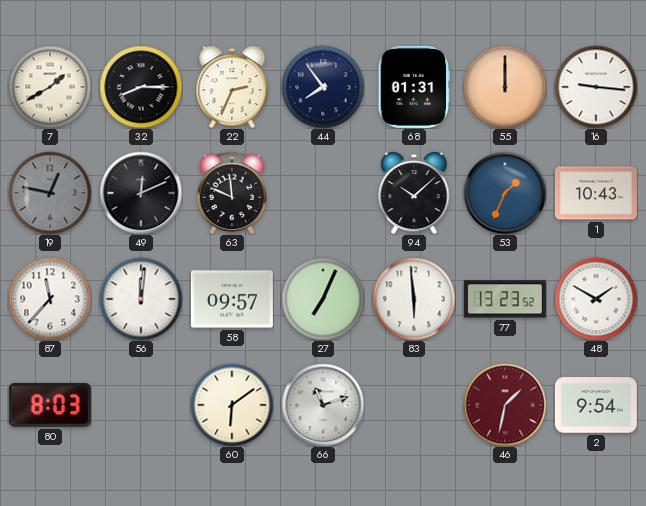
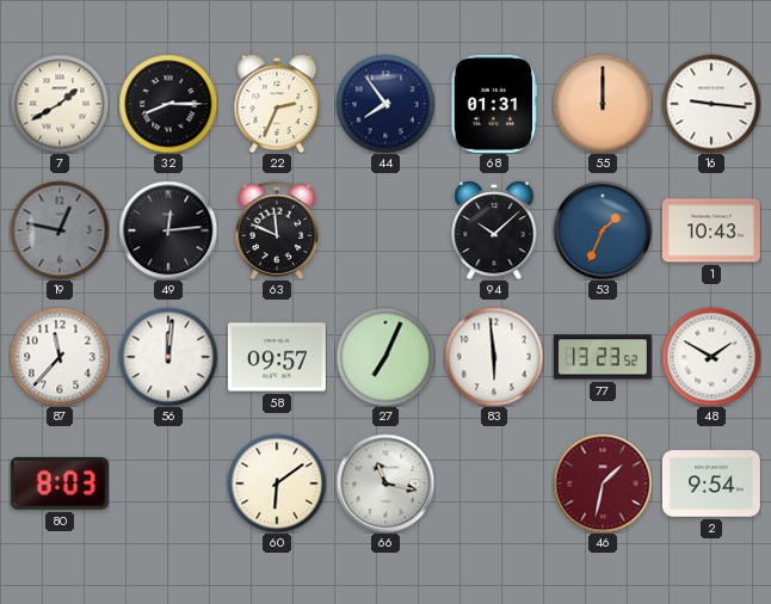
49: 12:11 -> 12:14 (168, 230)
66: 11:12 -> 11:17 (385, 483)
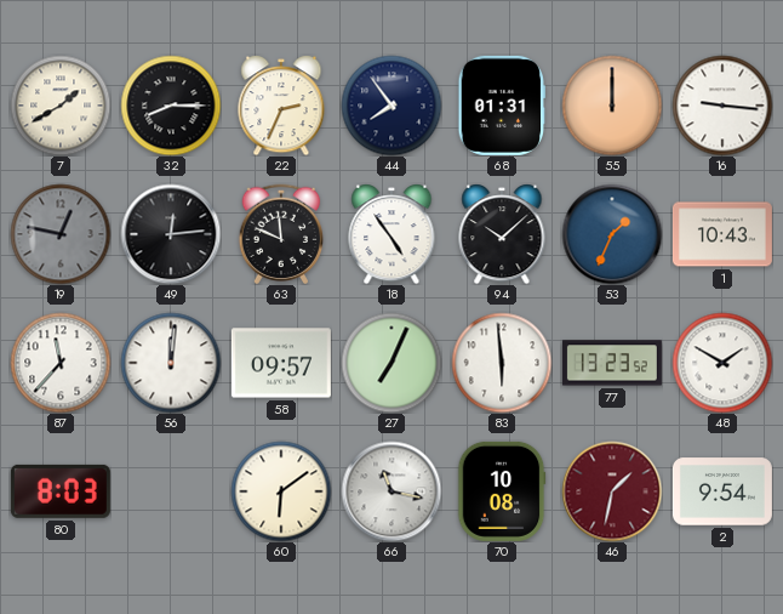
18: none -> 4:54 (391, 234)
70: none -> 10:08 (502, 491)
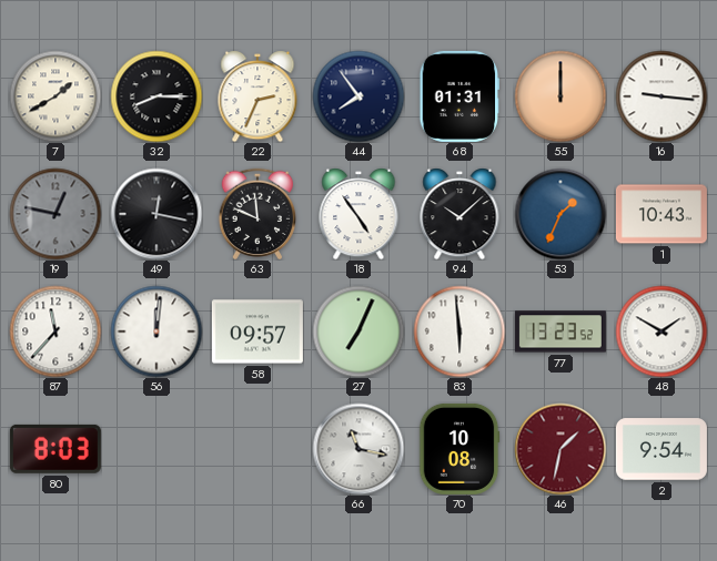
49: 12:14 -> 12:17 (156, 214)
60: 6:09 -> none (281, 491)
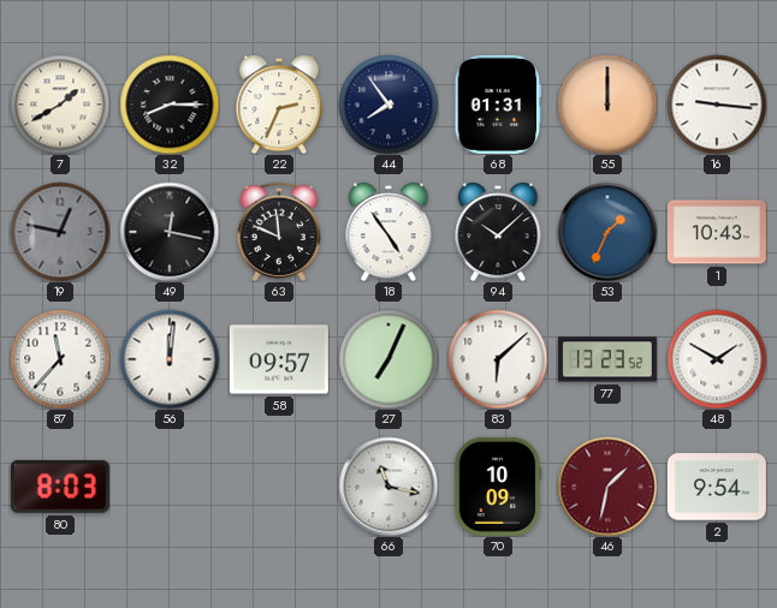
83: 5:59 -> 6:08 (498, 359)
70: 10:08 -> 10:09 (498, 487)
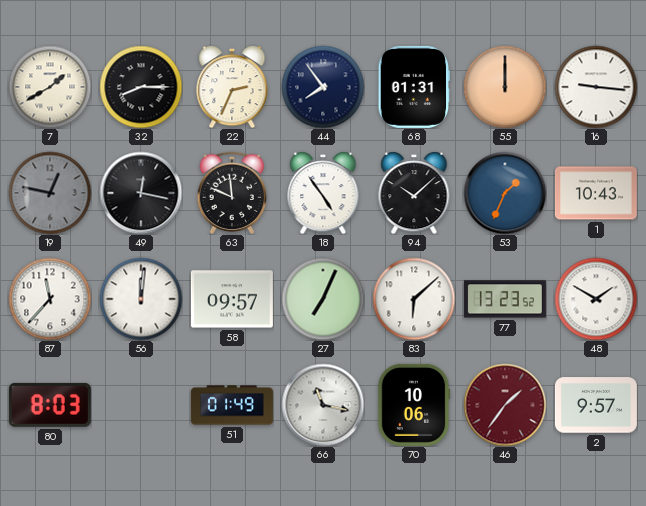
51: none -> 01:49 (232, 405)
70: 10:09 -> 10:06 (414, 405)
46: 1:32 -> 1:36 (505, 405)
2: 9:54 -> 9:57 (596, 405)
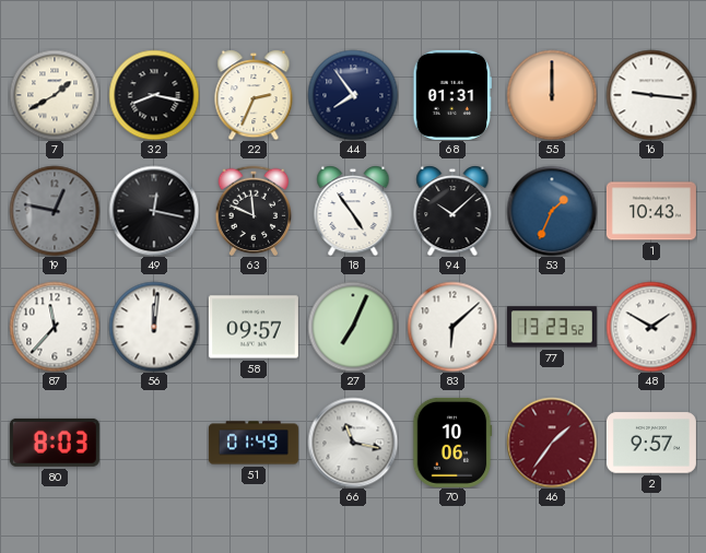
32: 8:15 -> 8:17 (154, 95)
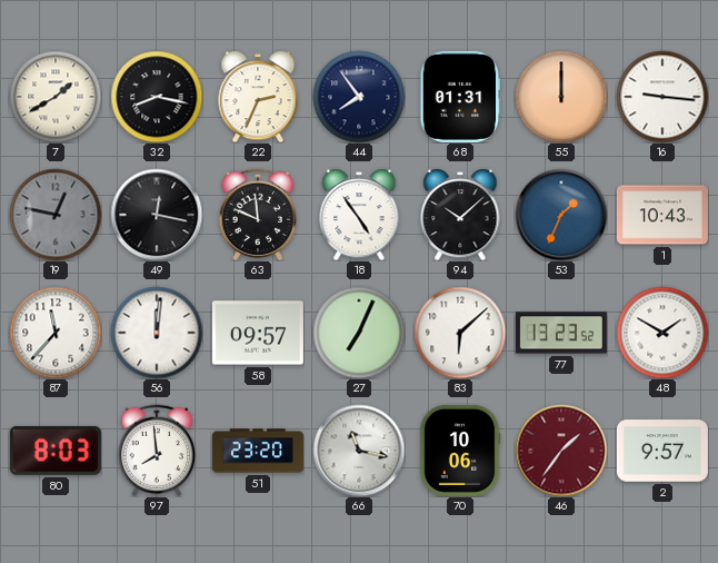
97: none -> 7:59 (157, 451)
51: 01:49 -> 23:20 (258, 451)
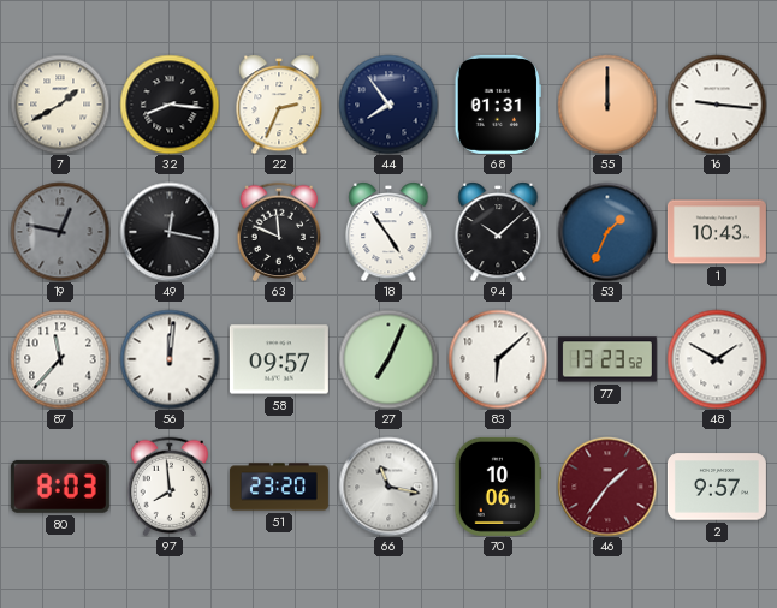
32: 8:17 -> 8:16 (170, 105)
